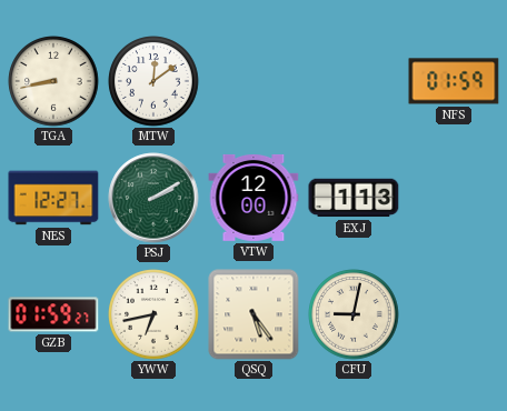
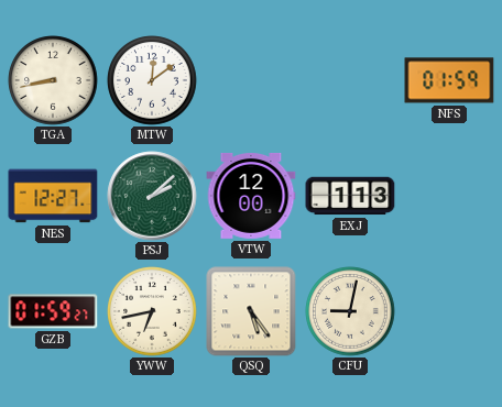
PSJ: 2:10 -> 2:08 (152, 196)
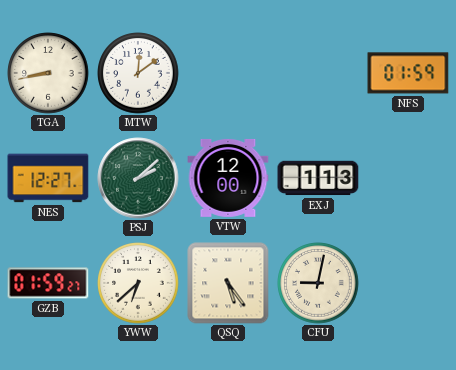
YWW: 6:43 -> 6:38 (138, 283)
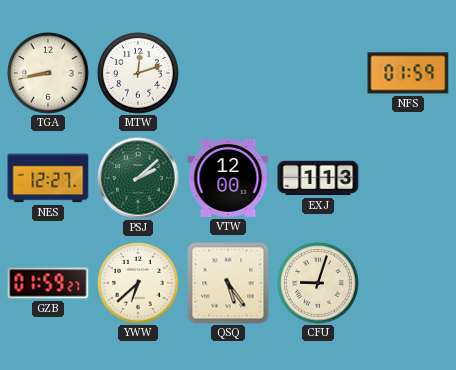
MTW: 12:09 -> 12:12 (138, 73)
CFU: 9:02 -> 9:03 (318, 283)
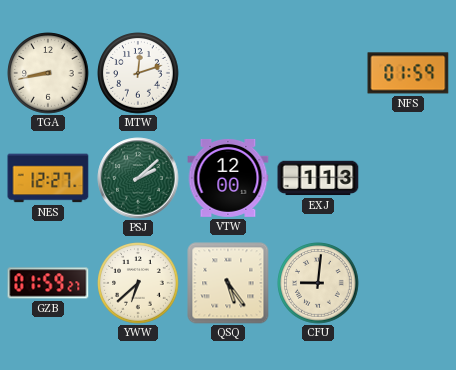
CFU: 9:03 -> 9:01 (318, 283)
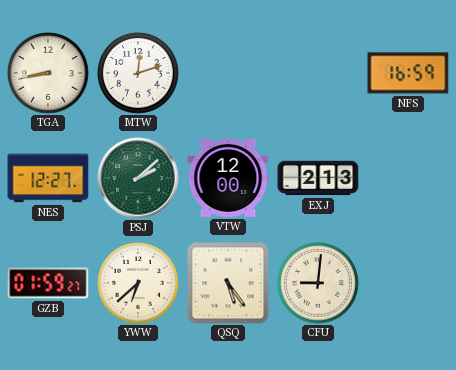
NFS: 01:59 -> 16:59 (408, 73)
EXJ: 1:13 -> 2:13 (318, 178)
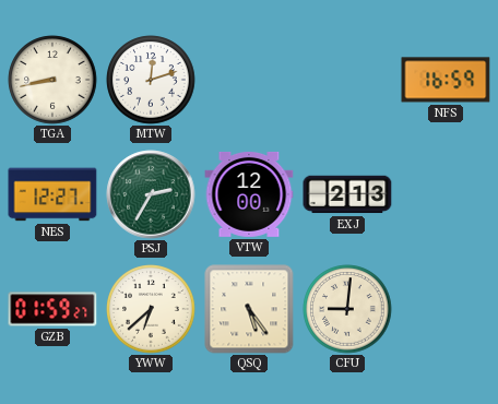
PSJ: 2:08 -> 2:35 (151, 194)
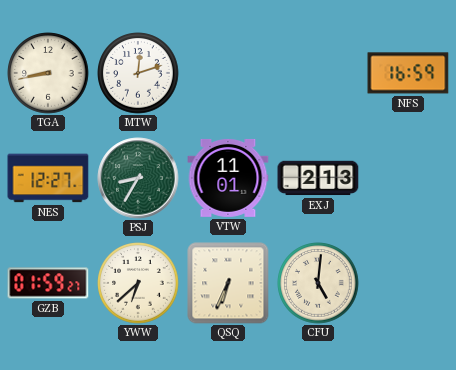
PSJ: 2:35 -> 8:35 (138, 178)
VTW: 12:00 -> 11:01 (228, 178)
QSQ: 5:24 -> 6:34 (228, 283)
CFU: 9:01 -> 5:01 (318, 283)
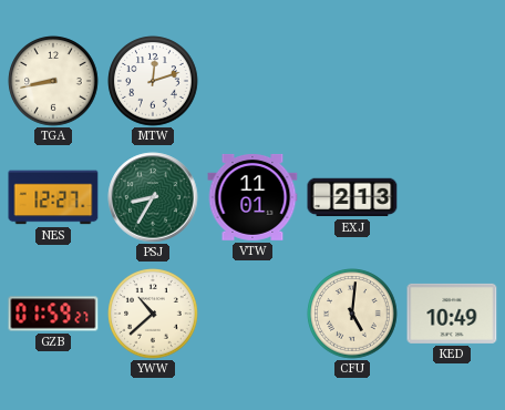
NFS: 16:59 -> none (408, 73)
YWW: 6:38 -> 10:38 (153, 314)
QSQ: 6:34 -> none (228, 283)
KED: none -> 10:49 (452, 314)
